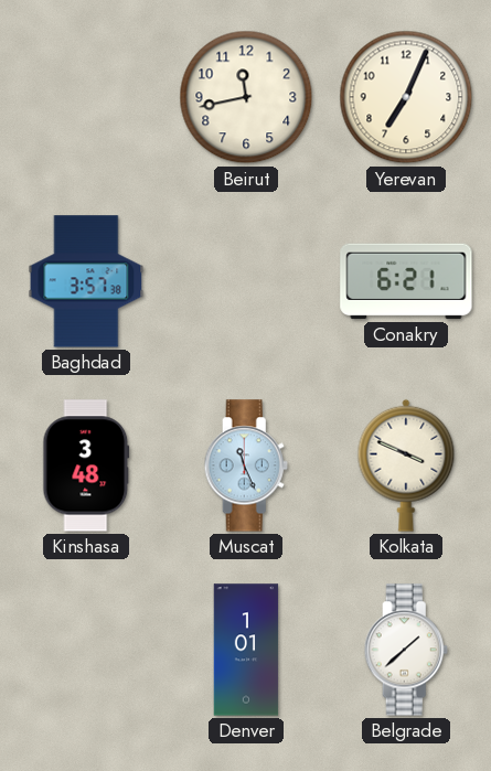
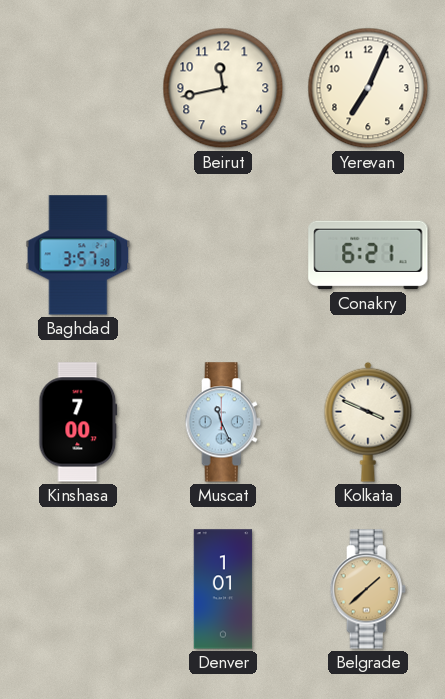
Kinshasa: 3:48 -> 7:00 (78, 422)
Belgrade dial: white -> champagne (368, 589)
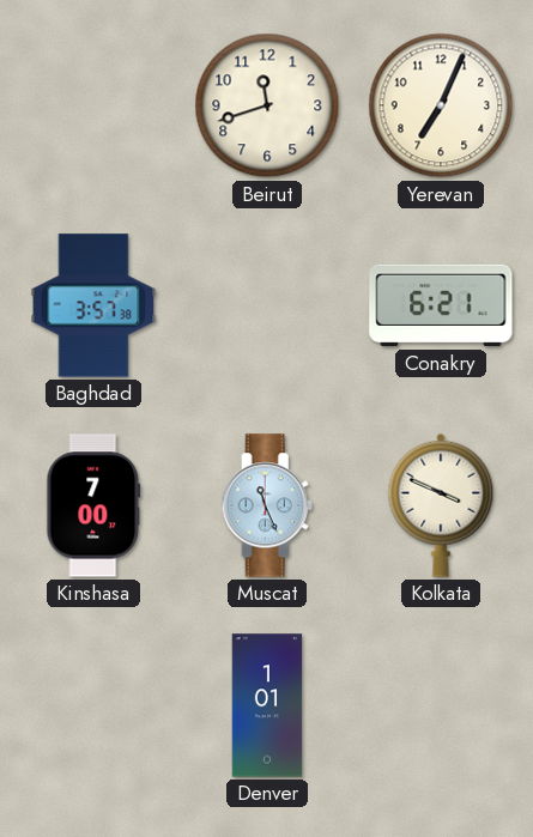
Beirut: 11:43 -> 11:42 (267, 105)
Belgrade: 1:38 -> none (368, 589)
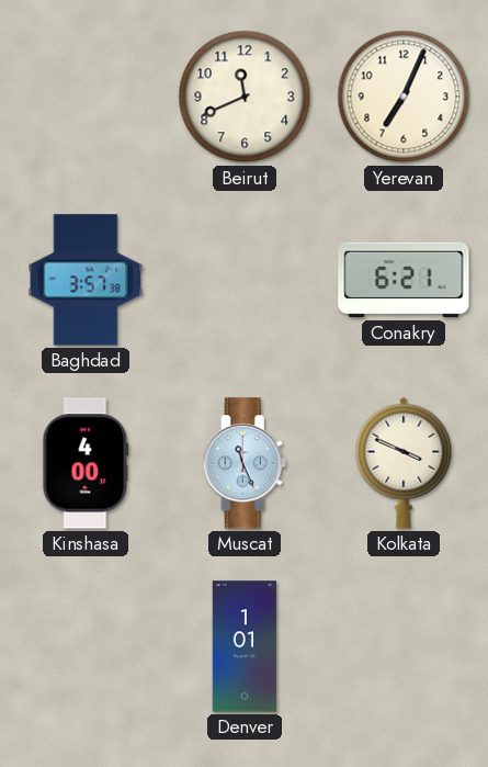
Beirut: 11:42 -> 11:41 (245, 97)
Kinshasa: 7:00 -> 4:00 (86, 463)
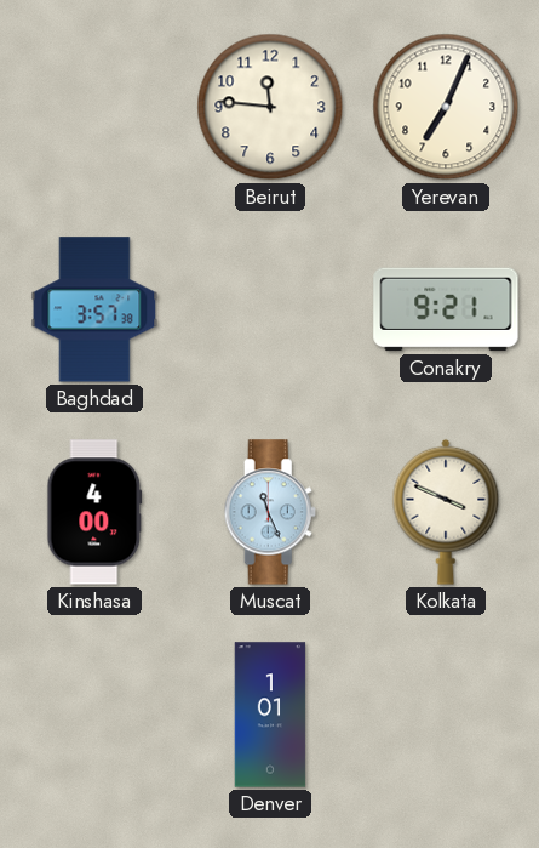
Beirut: 11:41 -> 11:46 (270, 107)
Conakry: 6:21 -> 9:21 (446, 309)
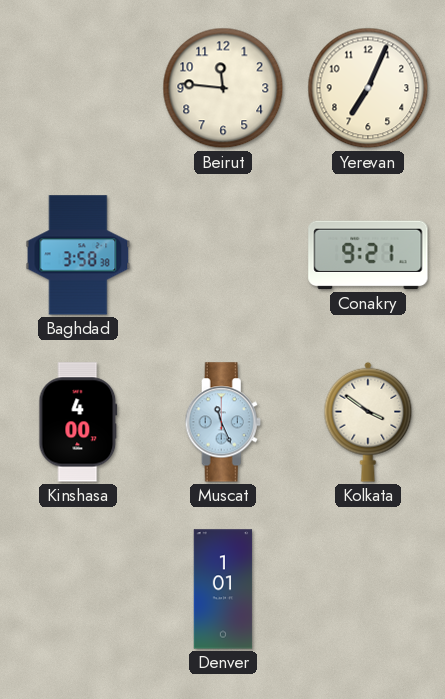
Baghdad: 3:57 -> 3:58 (78, 255)
Kolkata: 3:49 -> 3:51 (368, 422)
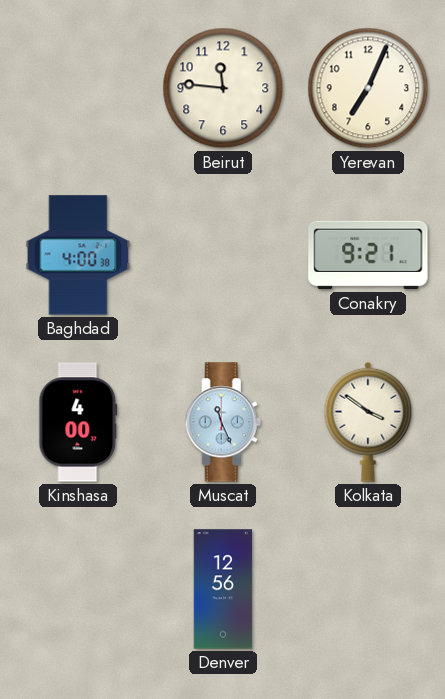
Baghdad: 3:58 -> 4:00 (78, 255)
Denver: 1:01 -> 12:56 (223, 589)
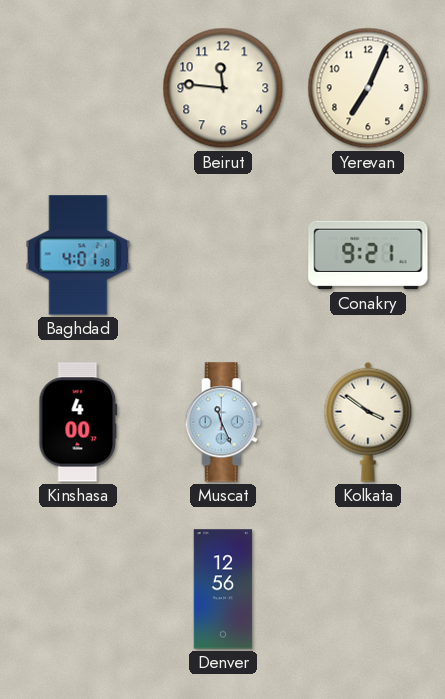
Baghdad: 4:00 -> 4:01 (78, 255)
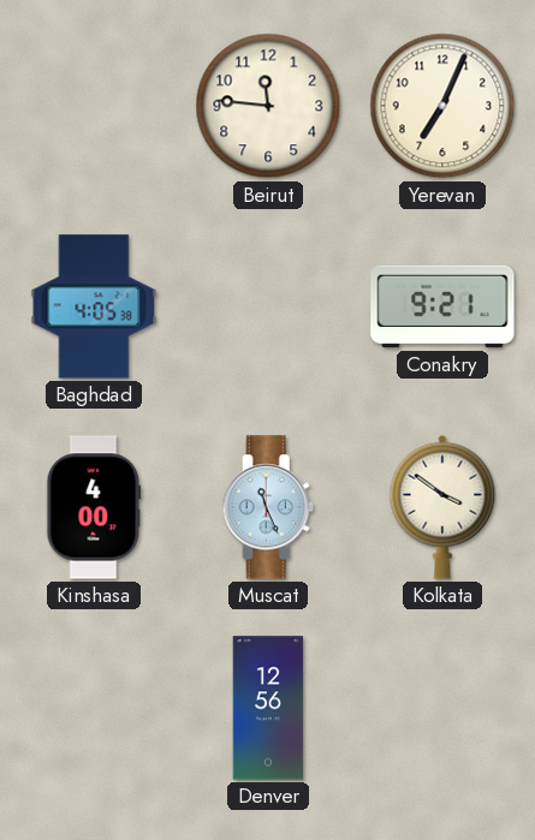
Baghdad: 4:01 -> 4:05 (94, 306)
